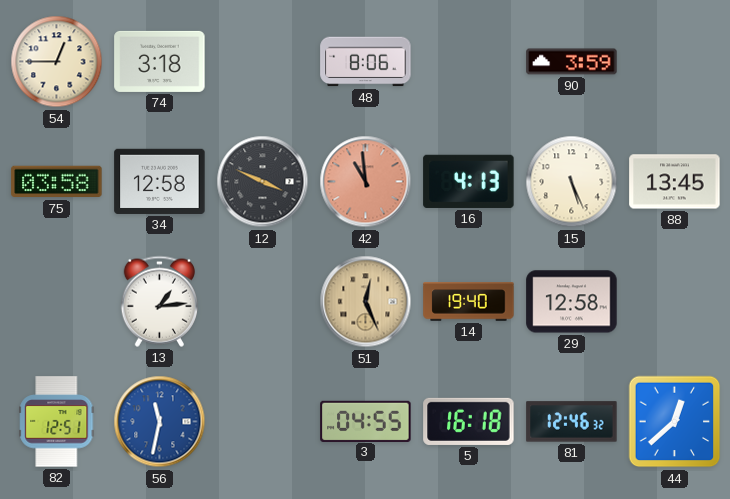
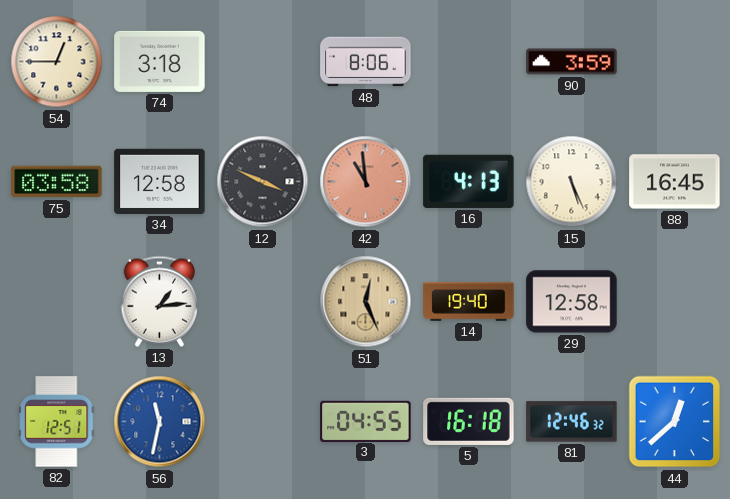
88: 13:45 -> 16:45 (675, 182)
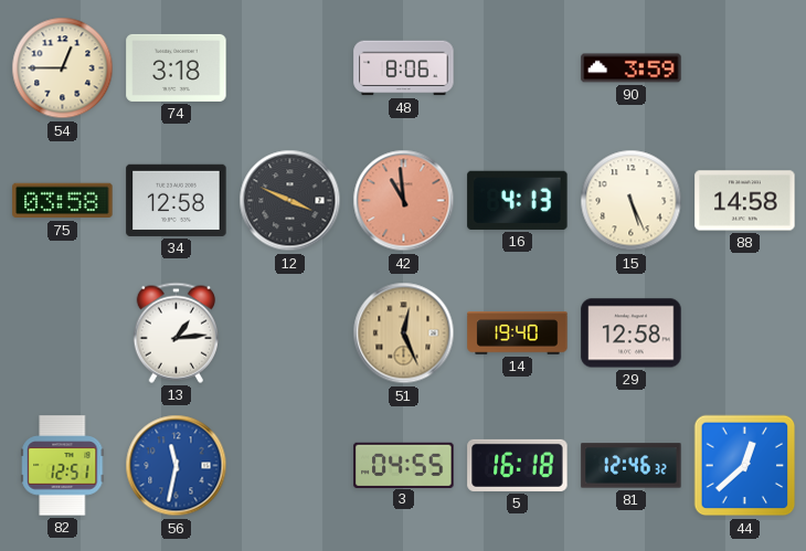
88: 16:45 -> 14:58 (745, 201)
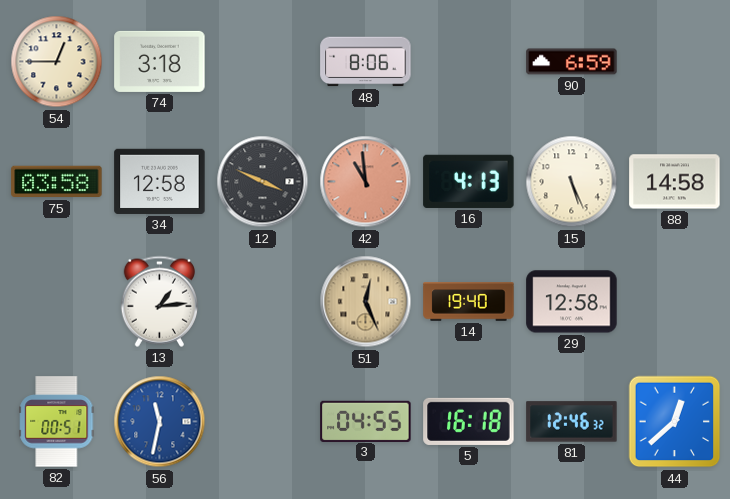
90: 3:59 -> 6:59 (572, 62)
82: 12:51 -> 00:51 (57, 422)
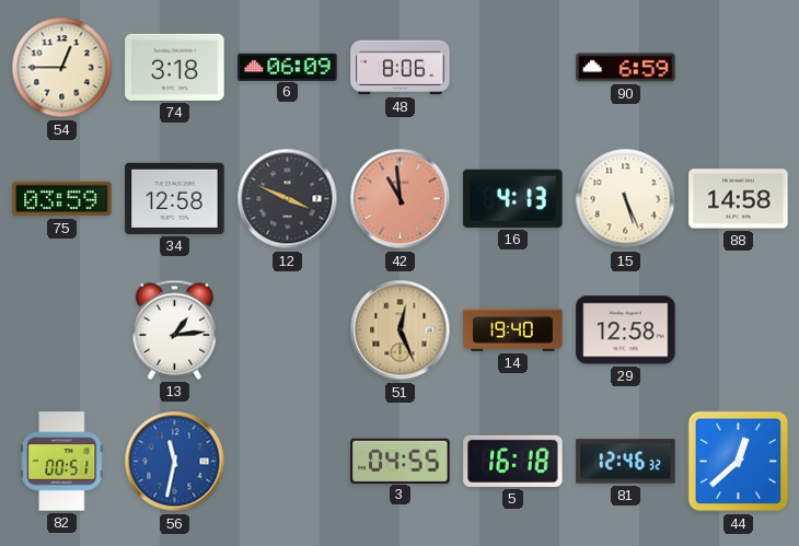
6: none -> 06:09 (288, 67)
75: 03:58 -> 03:59 (62, 199)
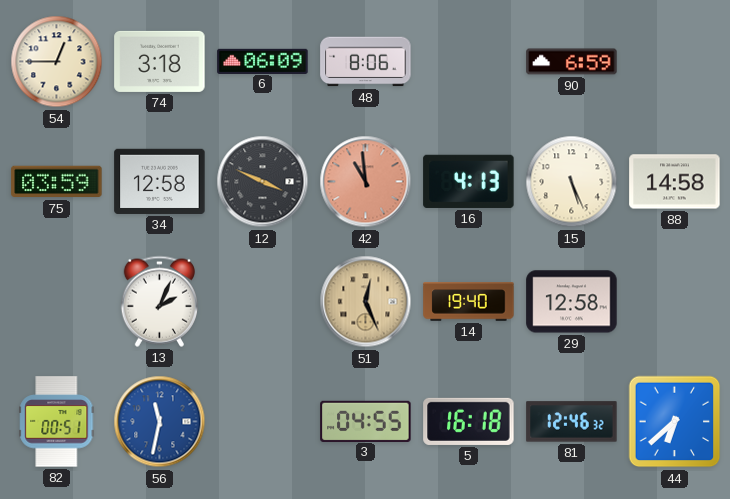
13: 1:14 -> 2:04 (159, 301)
44: 12:38 -> 6:38 (675, 422)
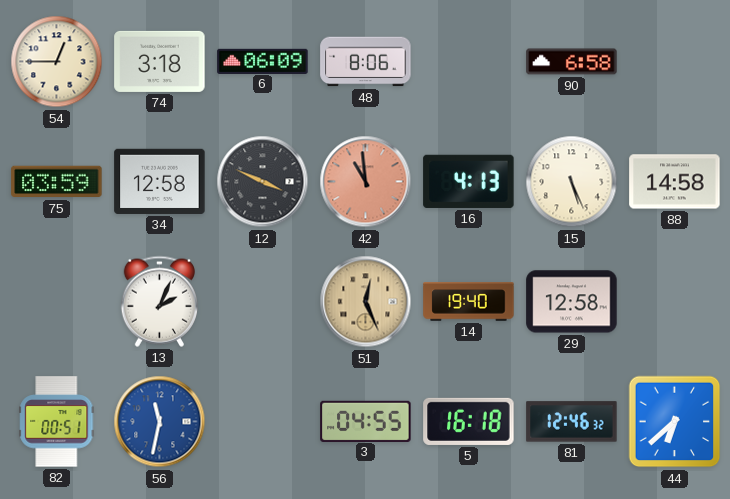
90: 6:59 -> 6:58 (572, 62)
